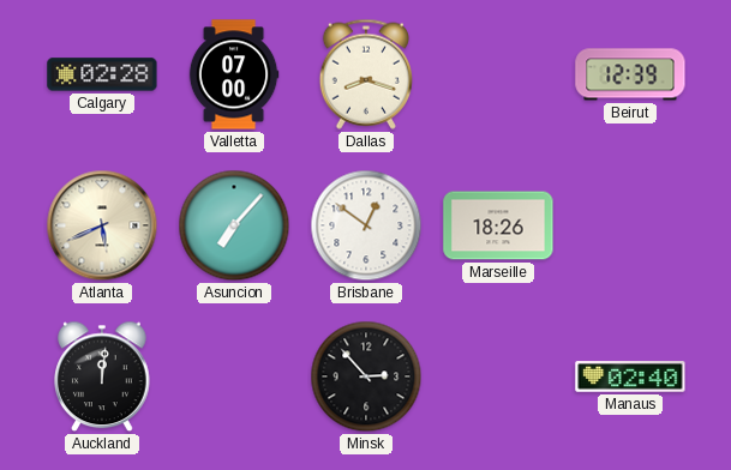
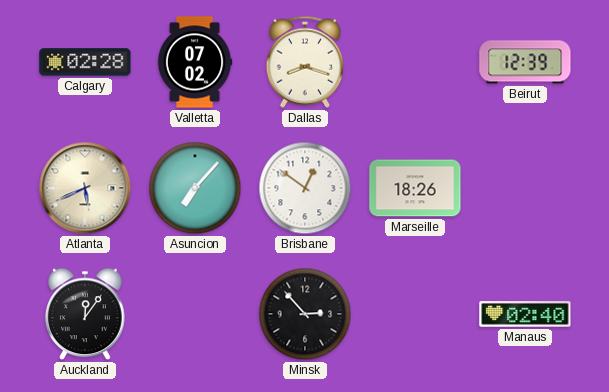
Valletta: 07:00 -> 07:02 (195, 62)
Auckland: 12:01 -> 12:06 (85, 314)
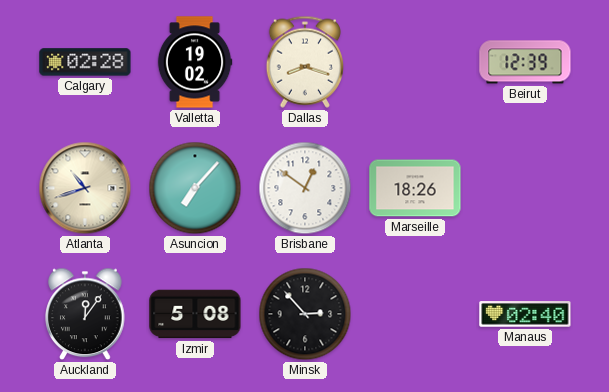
Valletta: 07:02 -> 19:02 (195, 62)
Atlanta: 5:41 -> 10:42 (85, 188)
Izmir: none -> 5:08 (195, 314)
